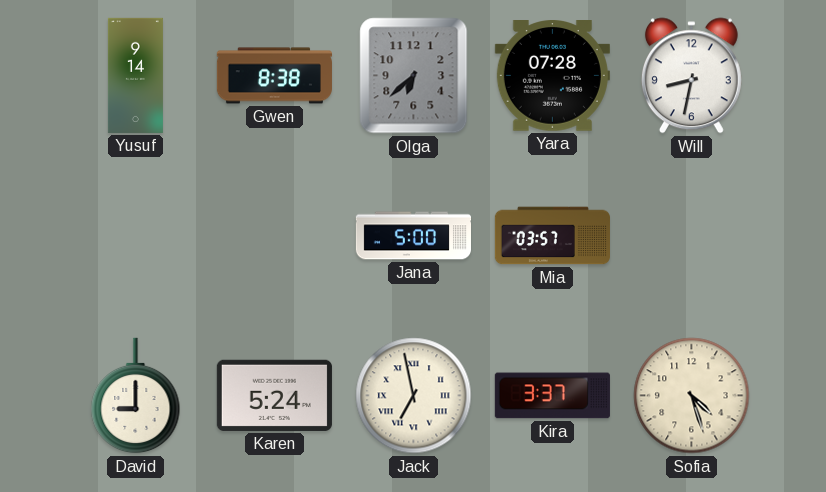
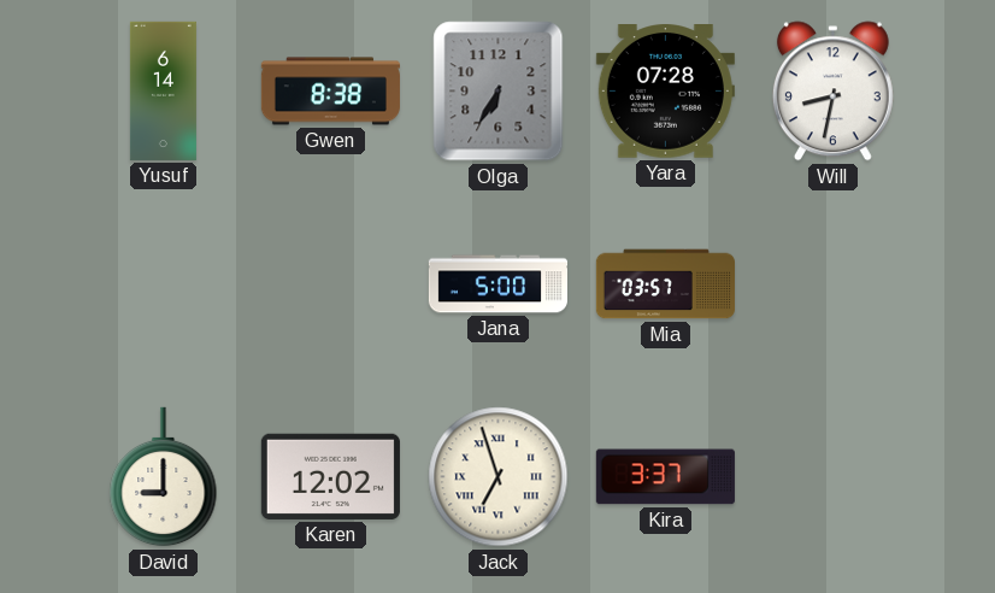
Yusuf: 9:14 -> 6:14 (163, 90)
Olga: 6:38 -> 6:35 (499, 92)
Karen: 5:24 -> 12:02 (330, 476)
Jack: 6:58 -> 6:57 (499, 477)
Sofia: 4:27 -> none (692, 396)
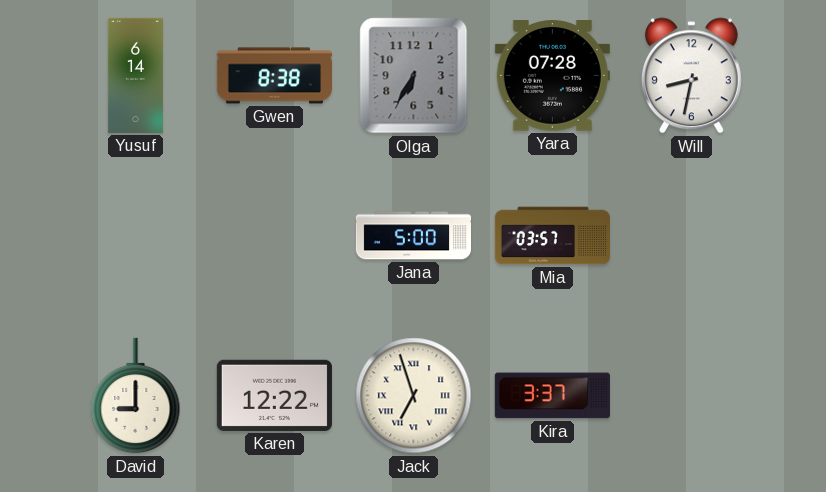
Karen: 12:02 -> 12:22 (274, 395)
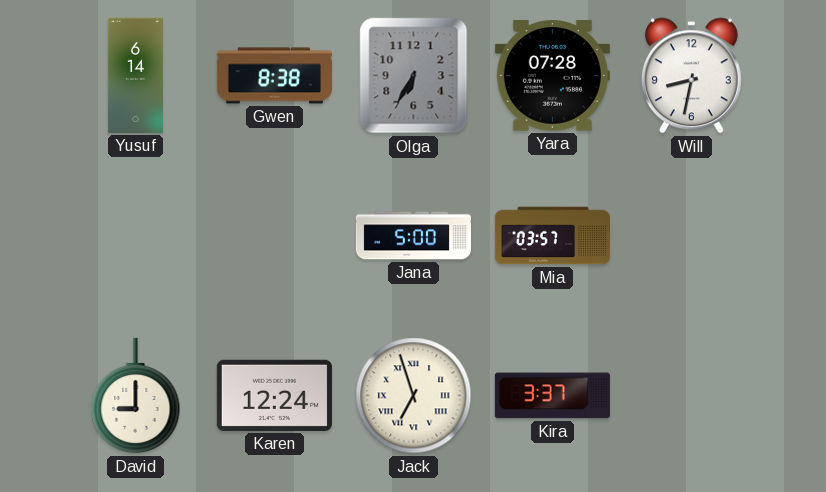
Karen: 12:22 -> 12:24 (274, 395)
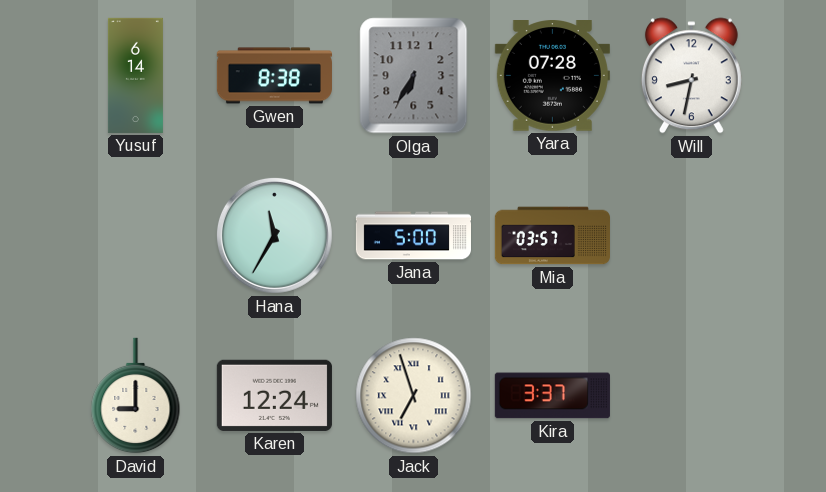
Hana: none -> 11:35 (274, 235)
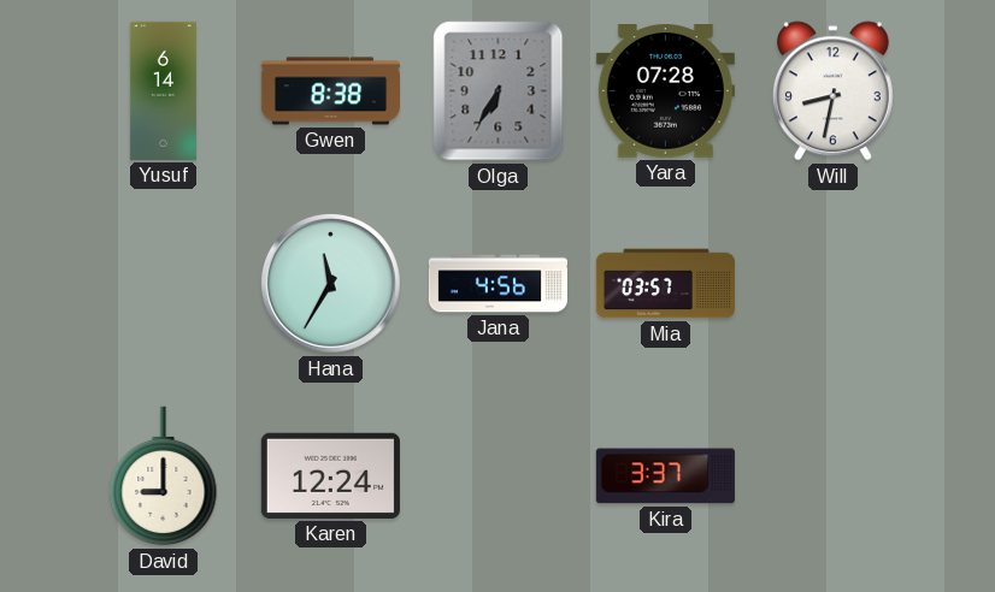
Jana: 5:00 -> 4:56 (497, 284)
Jack: 6:57 -> none (414, 396)
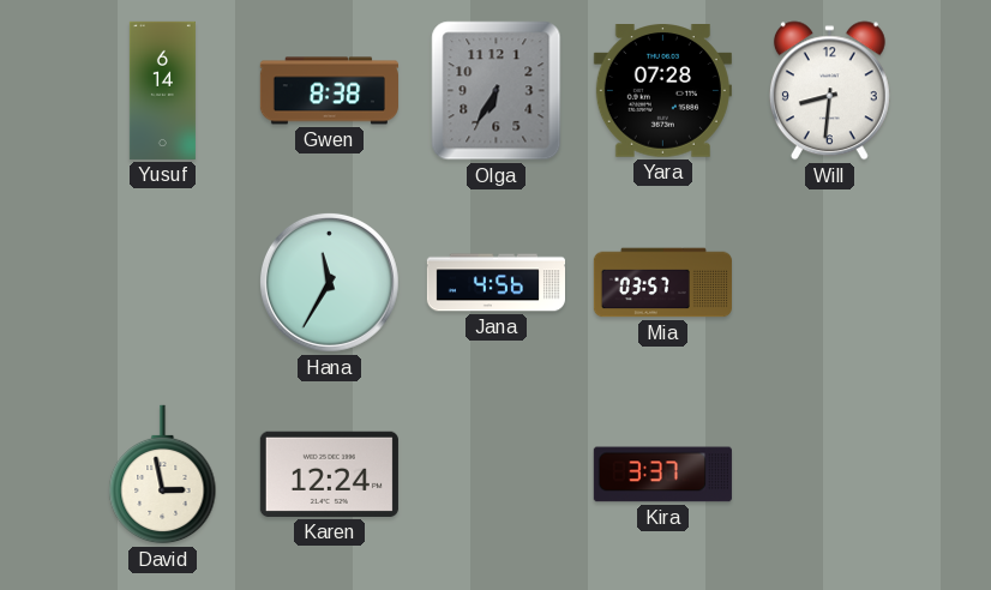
Will: 8:32 -> 8:31 (829, 91)
David: 9:00 -> 2:58 (163, 475)
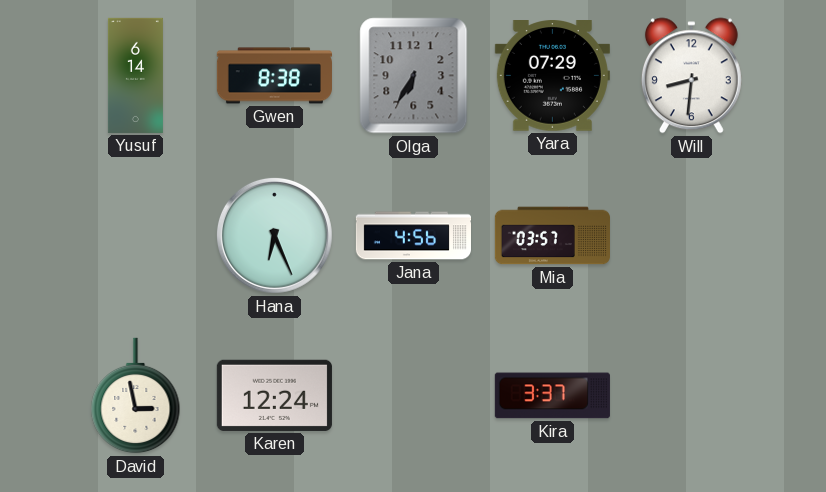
Yara: 07:28 -> 07:29 (552, 76)
Hana: 11:35 -> 6:26 (274, 235)
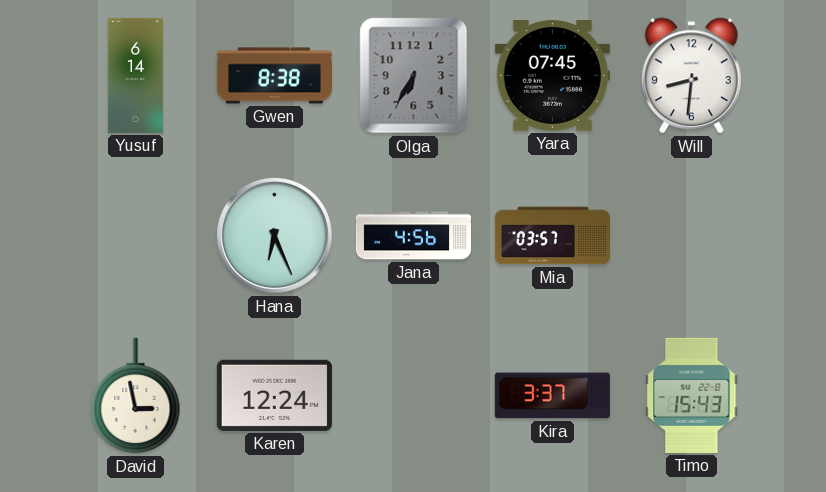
Yara: 07:29 -> 07:45 (552, 76)
Timo: none -> 15:43 (692, 395)
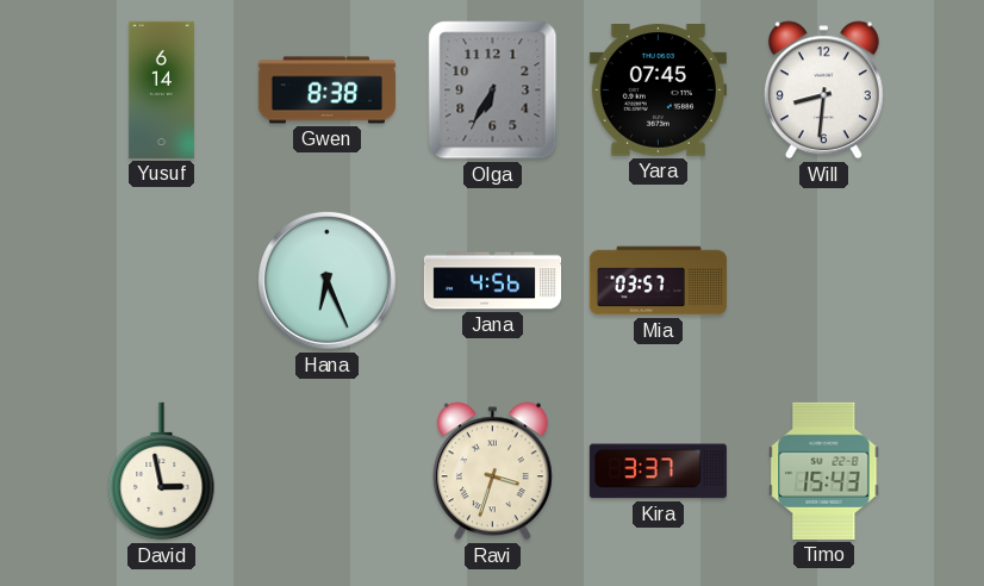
Karen: 12:24 -> none (274, 395)
Ravi: none -> 3:33 (492, 472)
